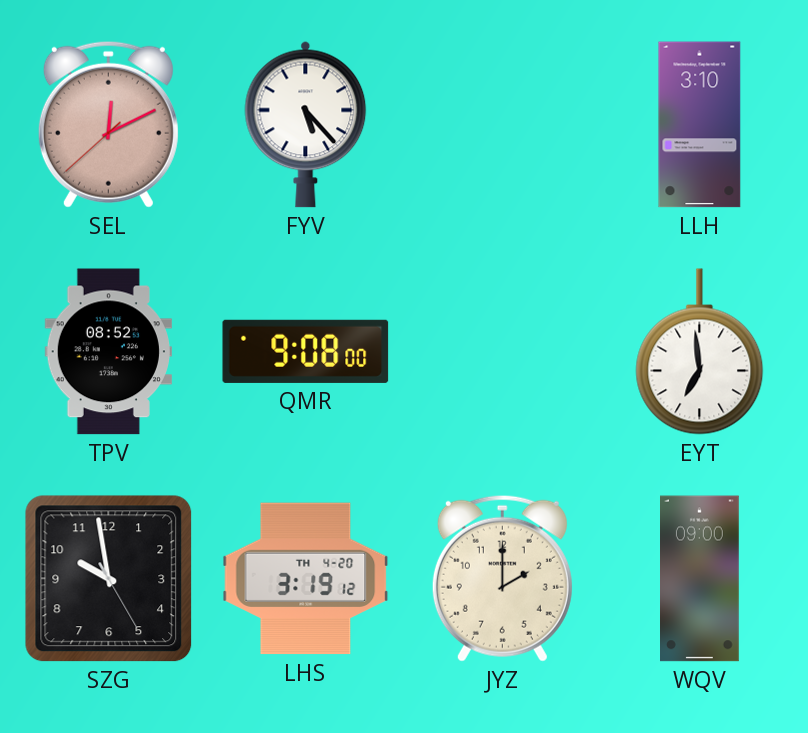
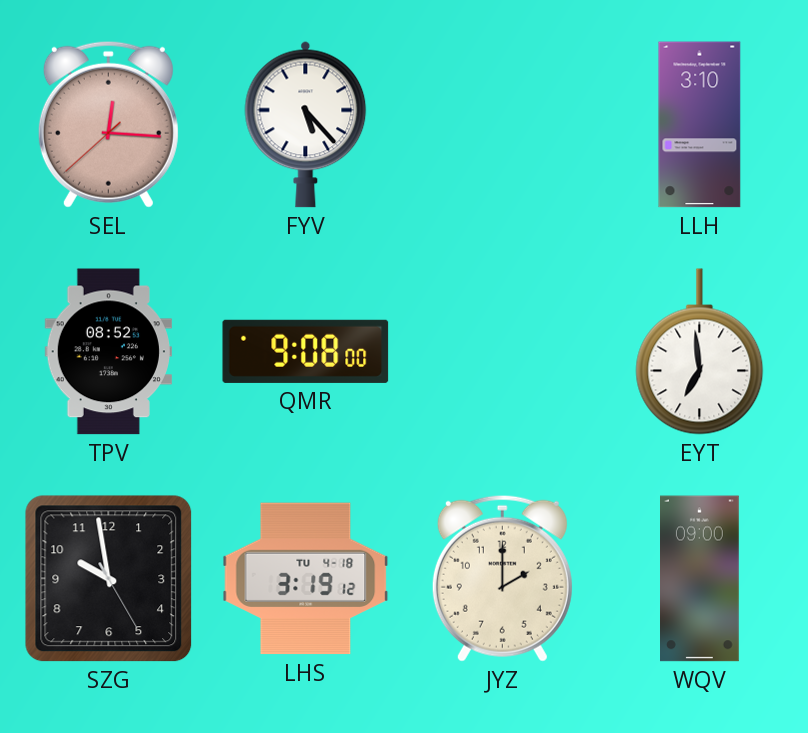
SEL: 12:10 -> 12:15 (108, 124)
LHS date: TH 4-20 -> TU 4-18 (306, 579)
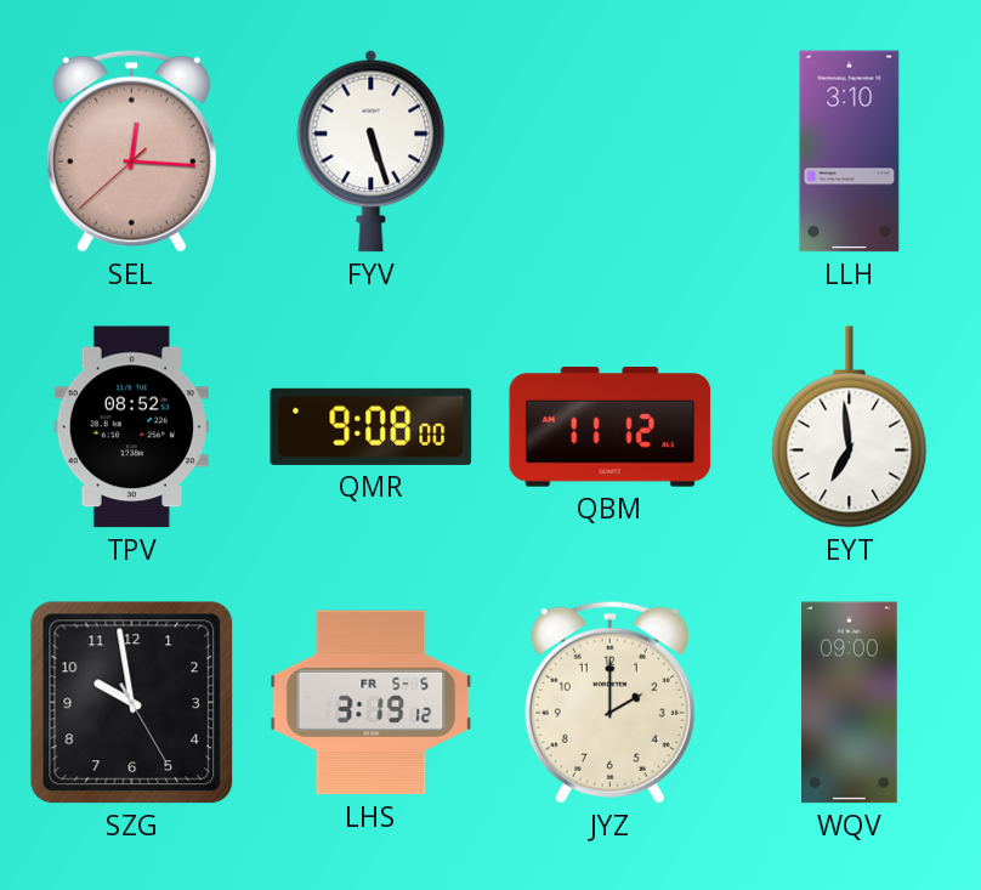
FYV: 5:23 -> 5:27 (372, 151)
QBM: none -> 11:12 (611, 427)
LHS date: TU 4-18 -> FR 5-5 (372, 703)
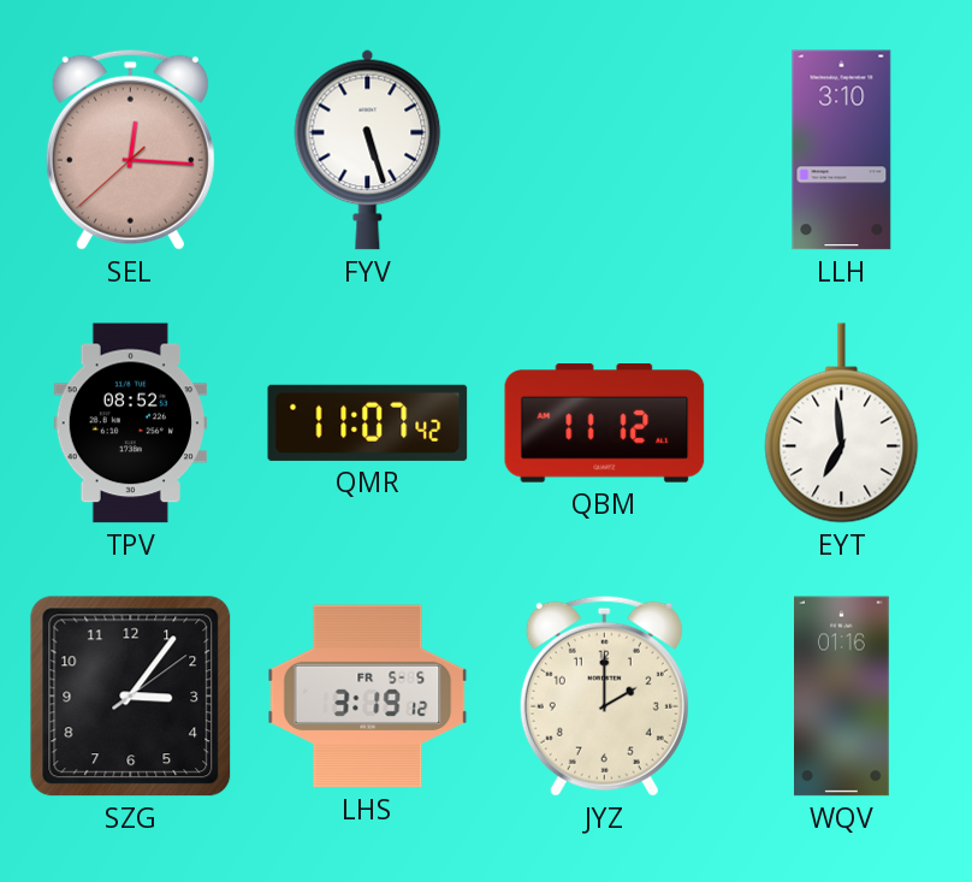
QMR: 9:08 -> 11:07 (368, 422)
SZG: 9:58 -> 3:06 (131, 697)
WQV: 09:00 -> 01:16 (842, 697)
